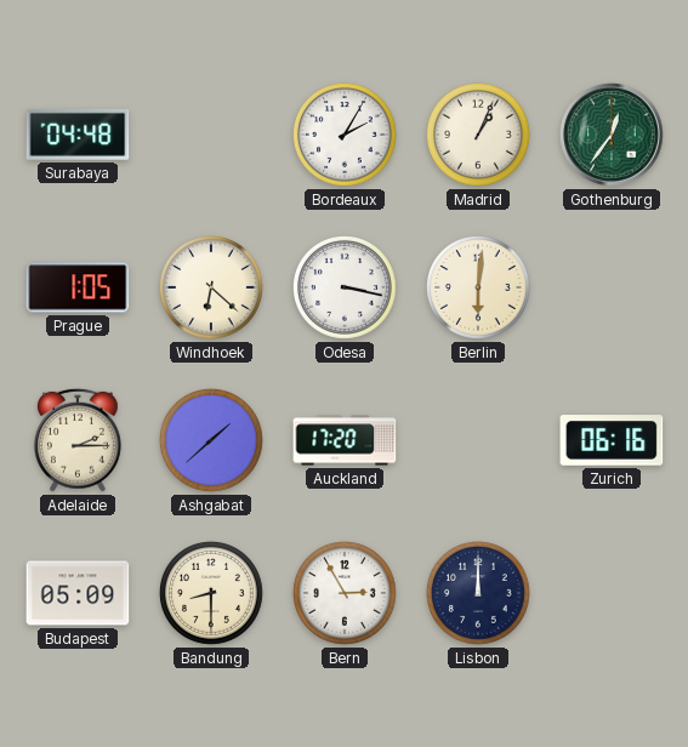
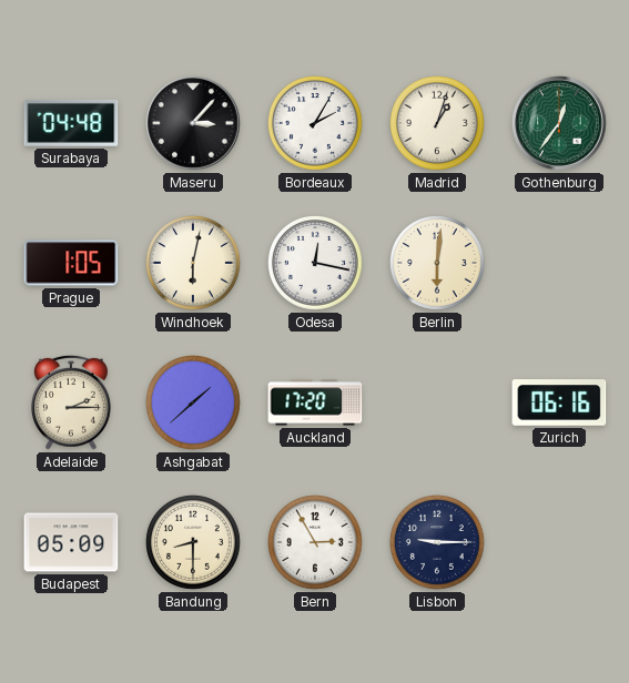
Maseru: none -> 3:07 (193, 123)
Madrid: 1:04 -> 1:03 (438, 124)
Windhoek: 6:22 -> 6:02 (194, 264)
Odesa: 3:17 -> 12:17 (316, 264)
Lisbon: 12:00 -> 9:15 (438, 543)
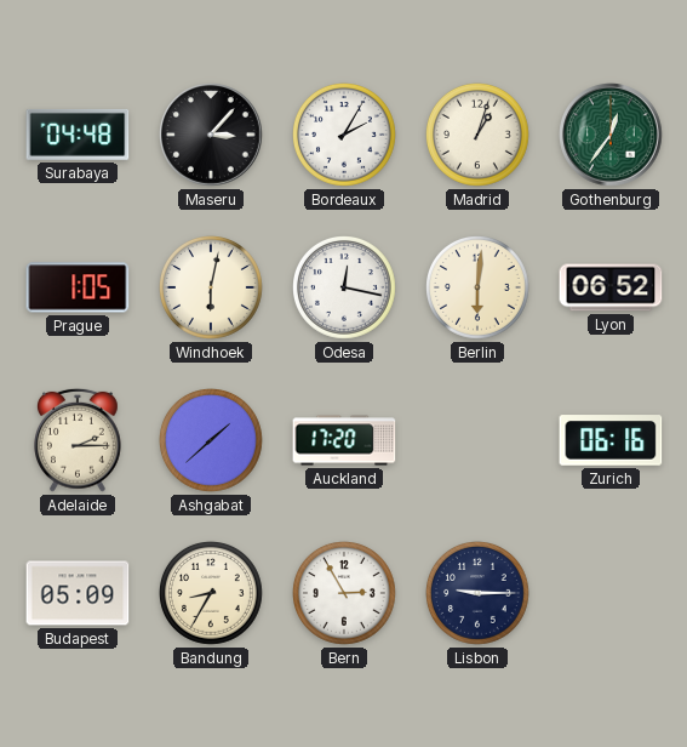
Lyon: none -> 06:52 (611, 287)
Bandung: 8:30 -> 8:35 (212, 594)
